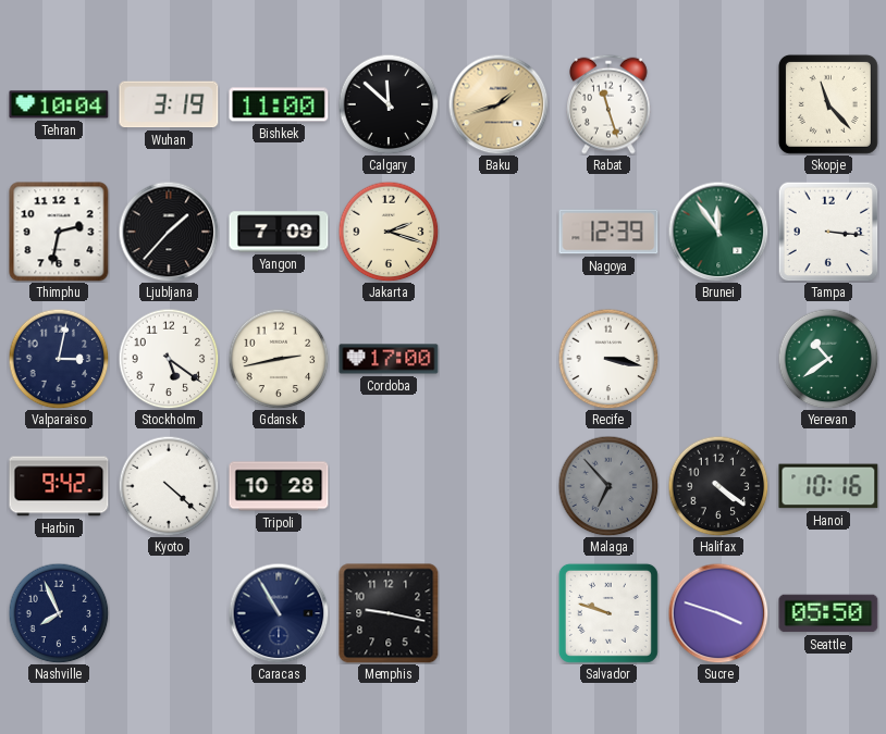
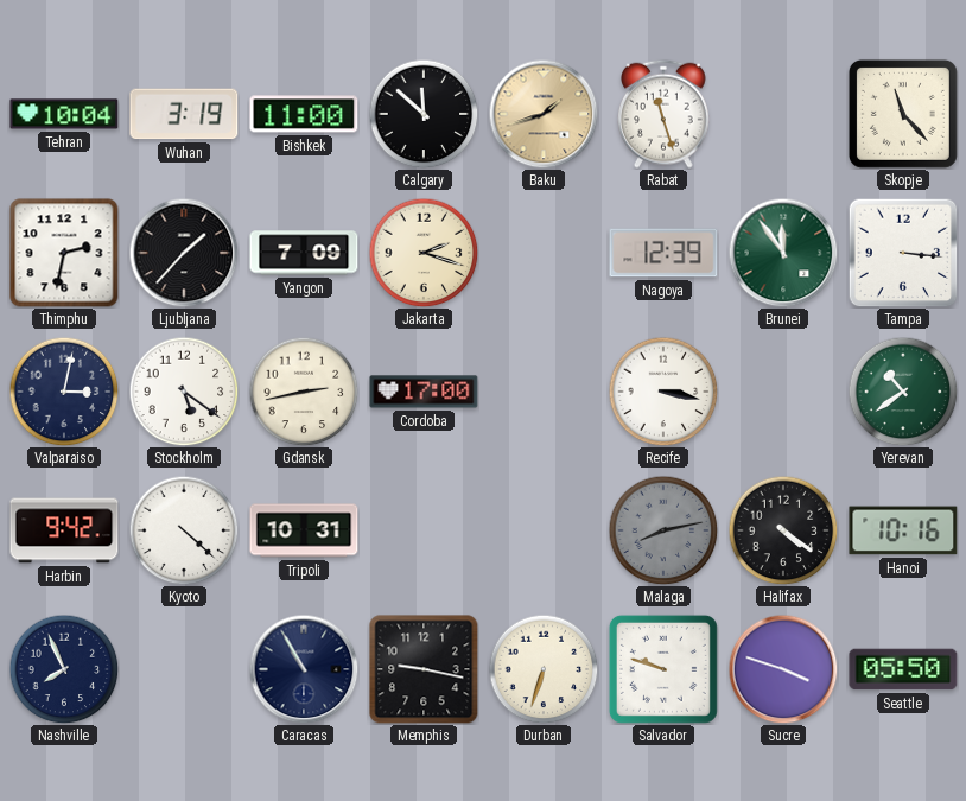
Tripoli: 10:28 -> 10:31 (304, 530)
Malaga: 6:53 -> 8:13 (663, 530)
Durban: none -> 6:33 (544, 669)
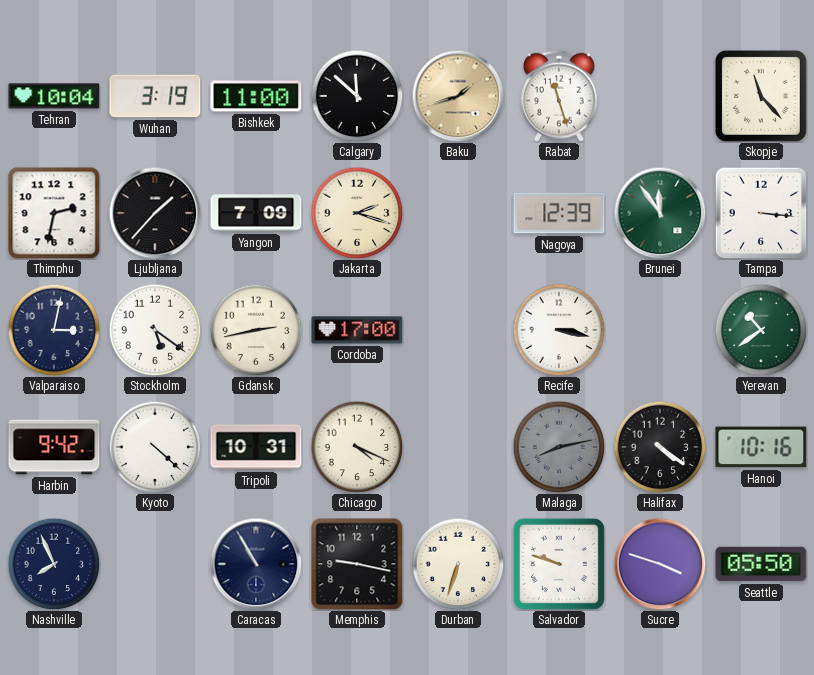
Chicago: none -> 4:19 (357, 447)
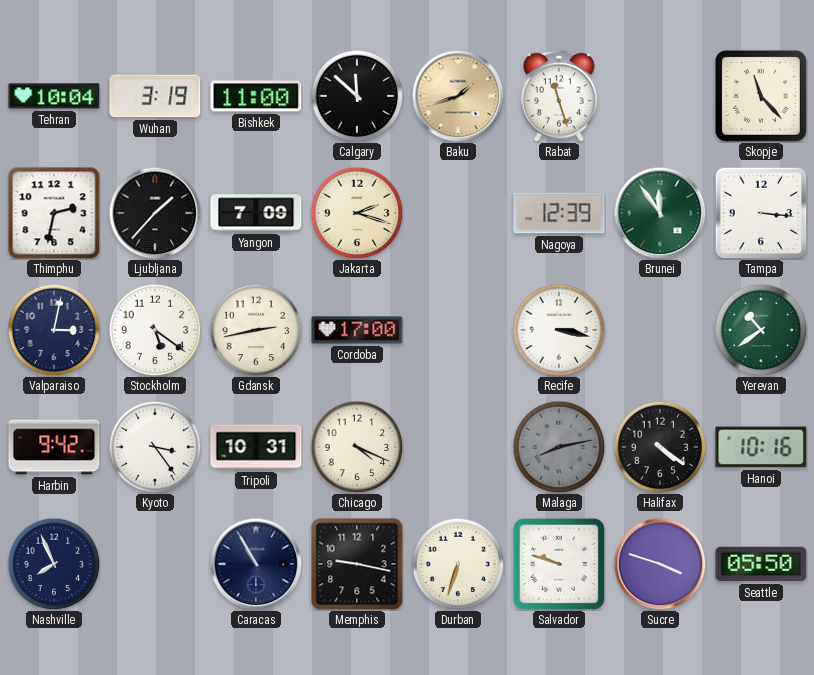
Kyoto: 4:22 -> 3:24 (155, 447)
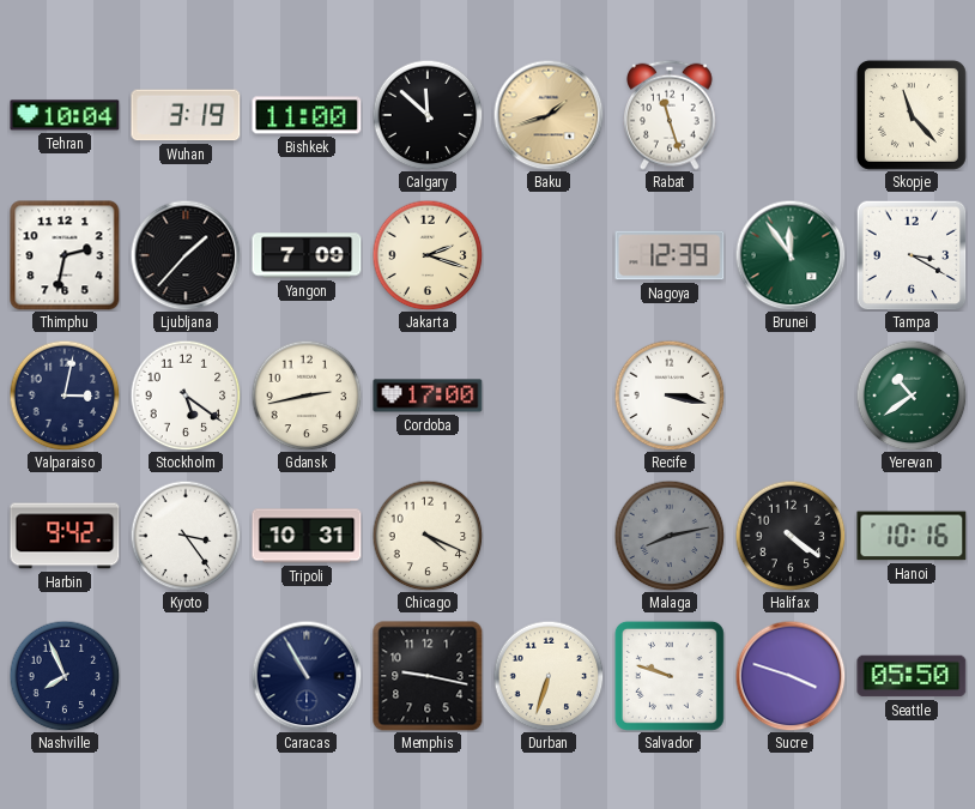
Tampa: 3:16 -> 3:20 (912, 255)
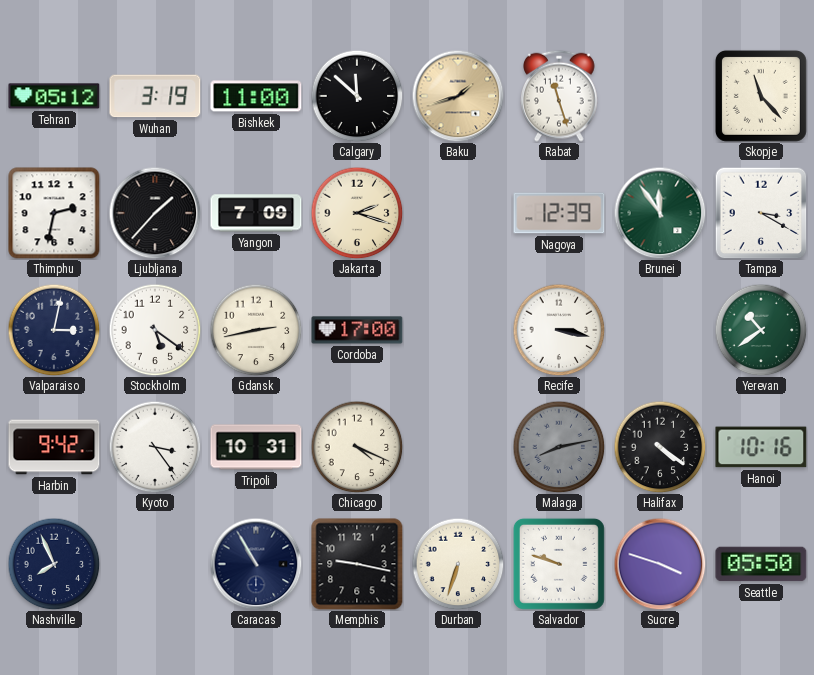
Tehran: 10:04 -> 05:12 (54, 96)
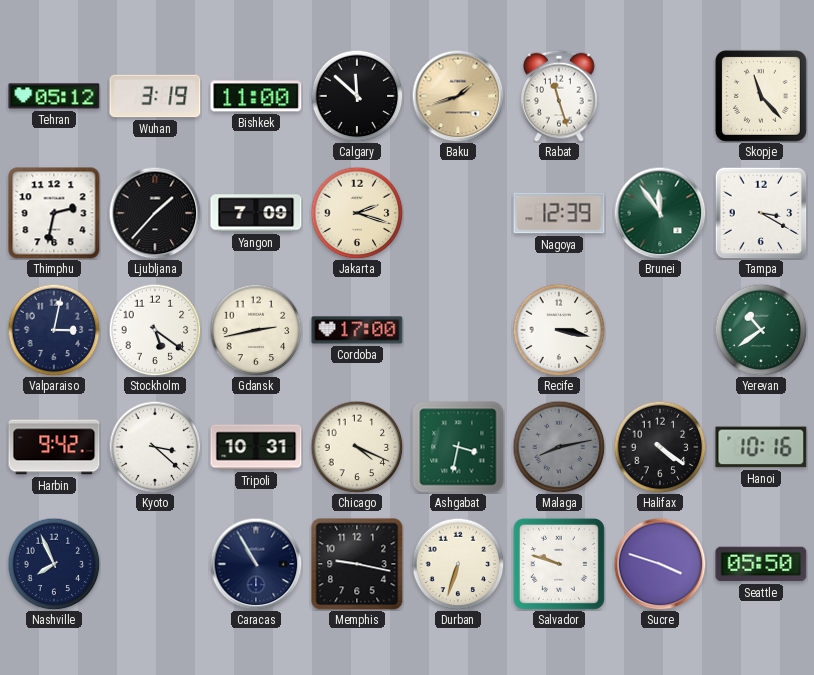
Kyoto: 3:24 -> 3:22 (155, 447)
Ashgabat: none -> 3:32 (458, 447)
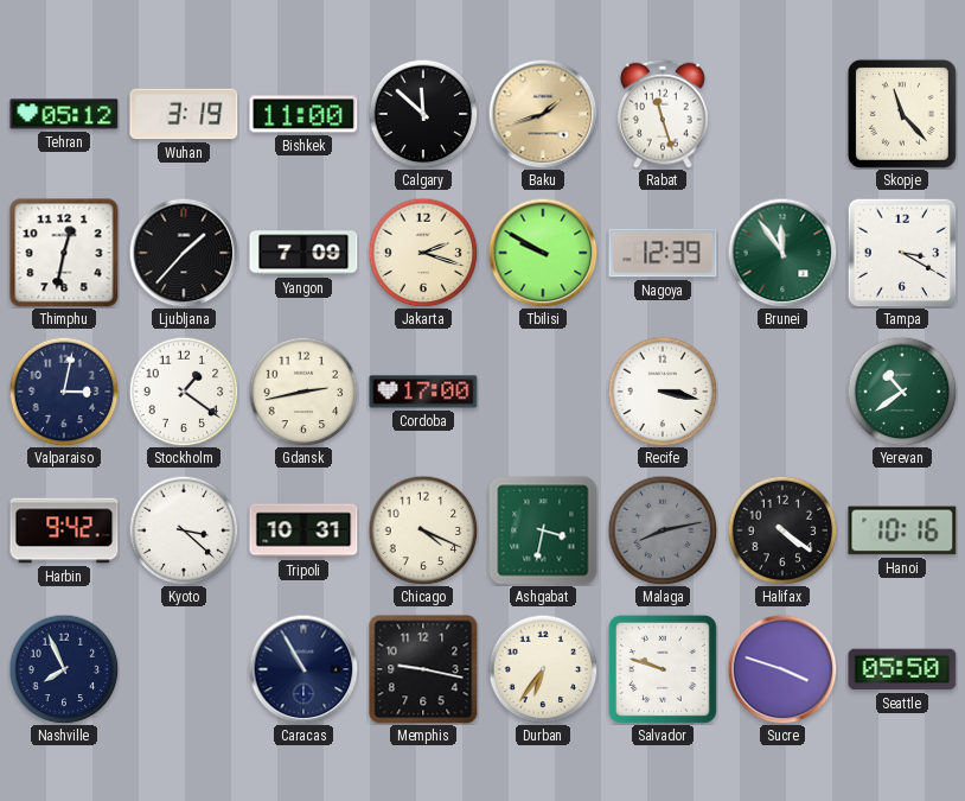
Thimphu: 2:32 -> 12:32 (64, 253)
Tbilisi: none -> 9:50 (543, 253)
Stockholm: 5:21 -> 1:21 (184, 392)
Durban: 6:33 -> 6:36 (543, 669)
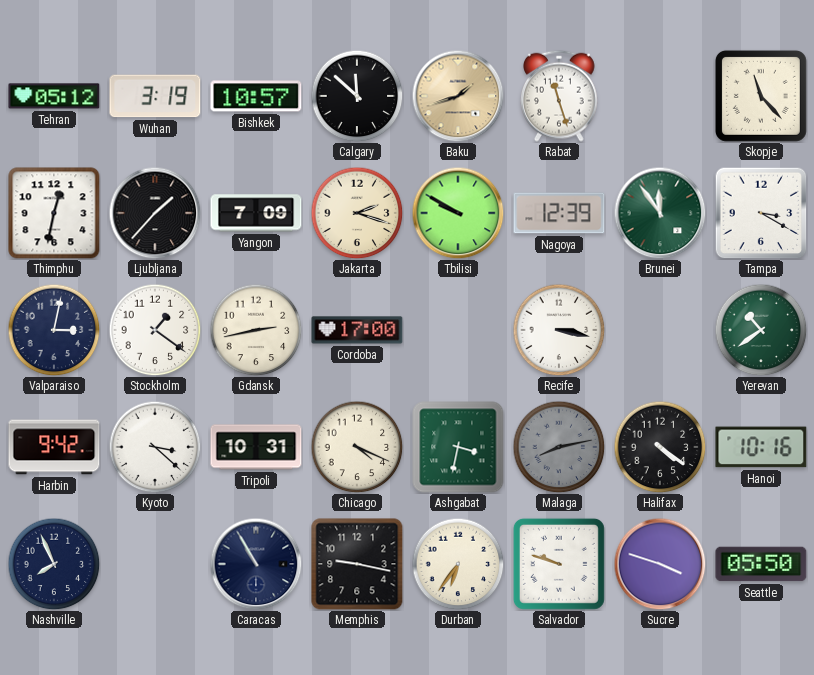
Bishkek: 11:00 -> 10:57 (256, 96)
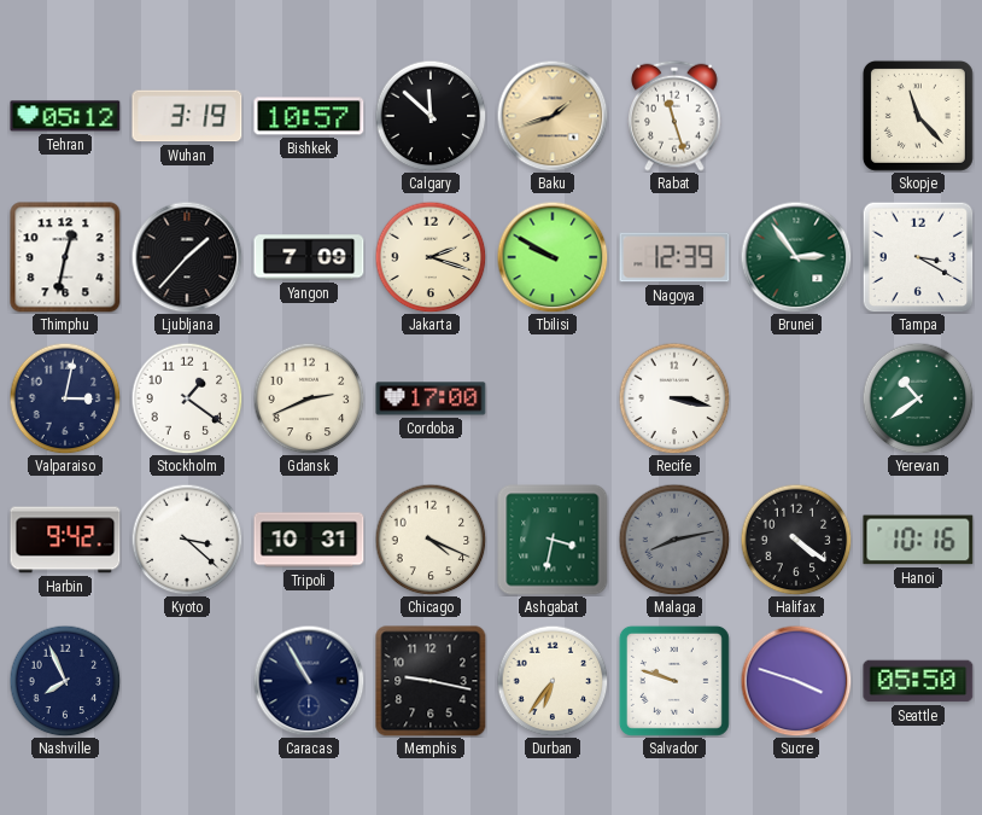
Brunei: 11:54 -> 2:54 (796, 257)
Gdansk: 2:43 -> 2:41 (309, 398)
